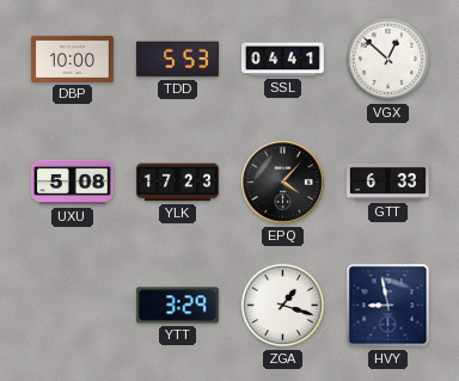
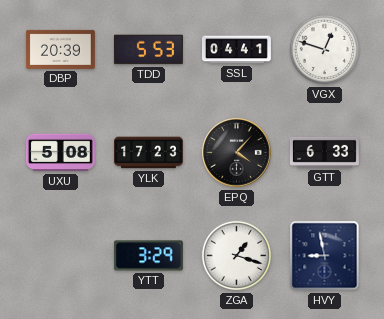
DBP: 10:00 -> 20:39 (60, 49)
VGX: 12:52 -> 12:48 (325, 50)
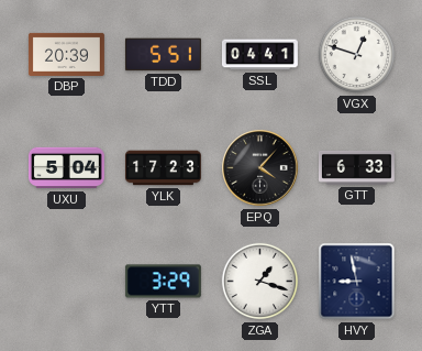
TDD: 5:53 -> 5:51 (163, 55)
UXU: 5:08 -> 5:04 (66, 168)
